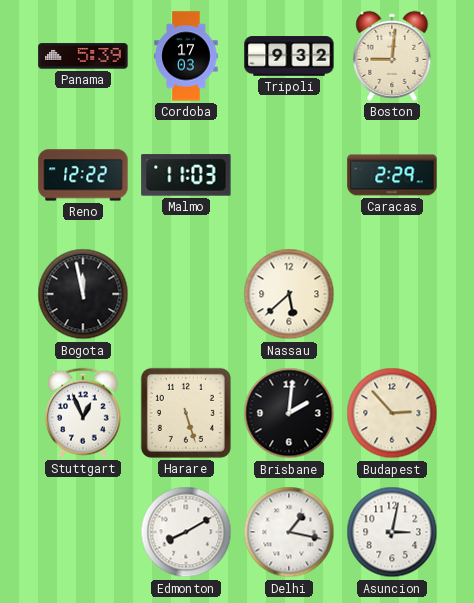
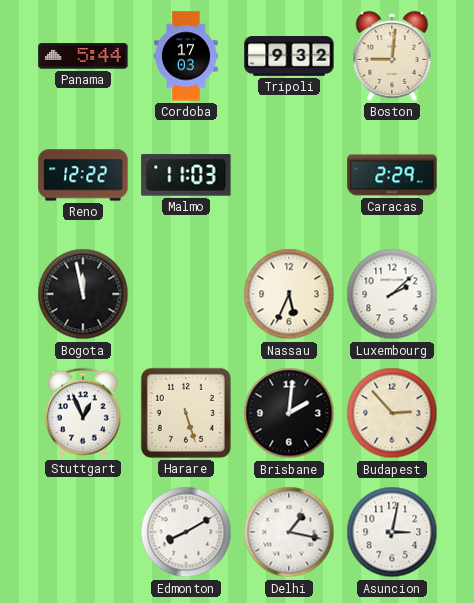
Panama: 5:39 -> 5:44 (83, 56)
Nassau: 5:38 -> 5:34 (289, 294)
Luxembourg: none -> 2:08 (392, 294)
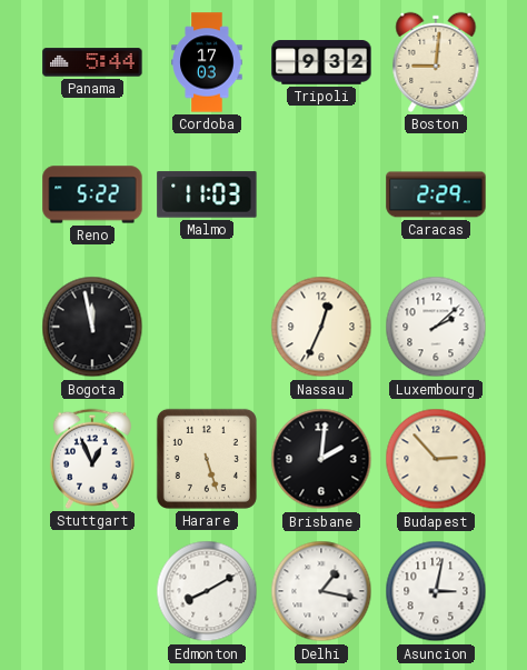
Reno: 12:22 -> 5:22 (92, 194)
Nassau: 5:34 -> 12:34 (321, 327)
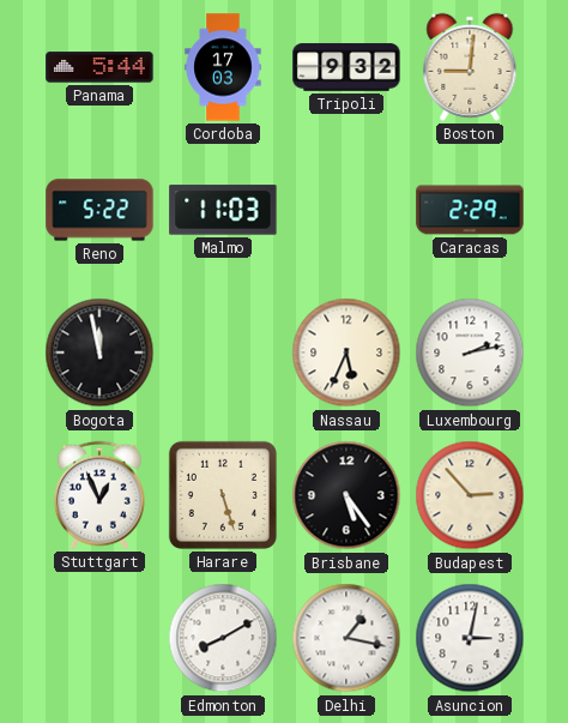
Nassau: 12:34 -> 5:34 (346, 353)
Luxembourg: 2:08 -> 2:13 (470, 353)
Brisbane: 2:01 -> 5:24 (346, 495)
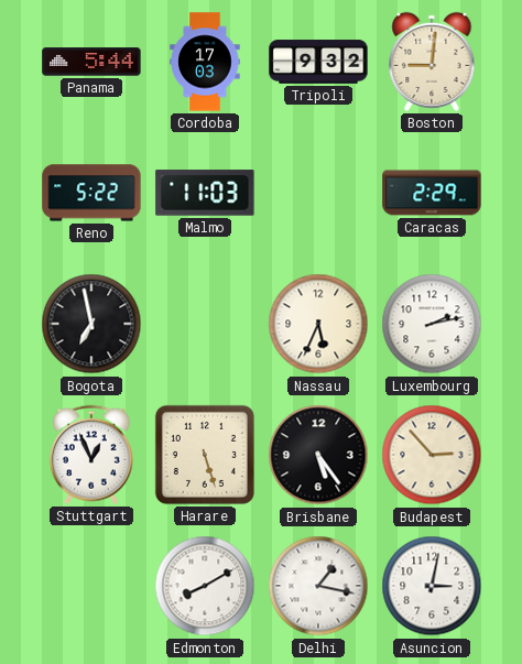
Bogota: 11:58 -> 6:58 (91, 324)
